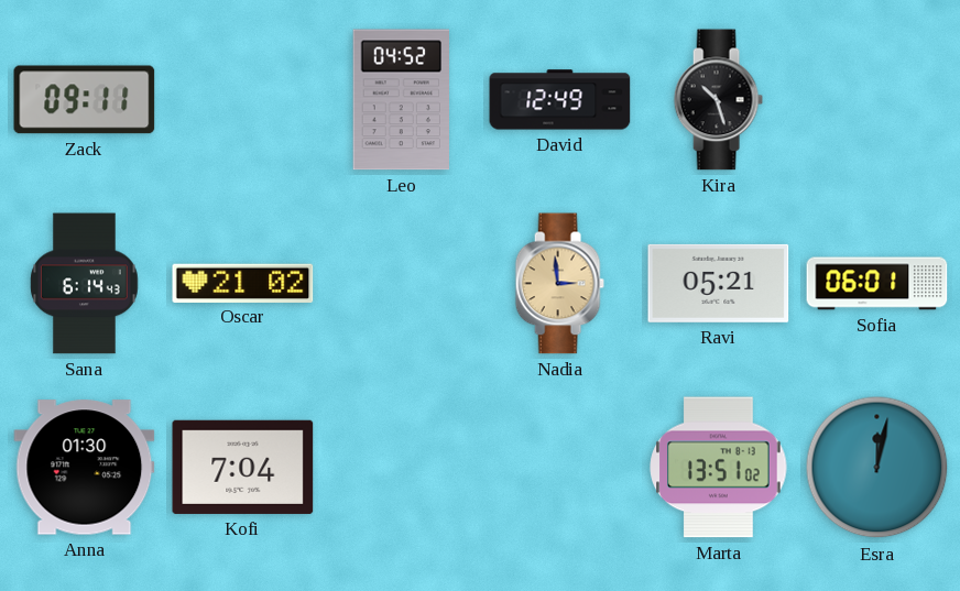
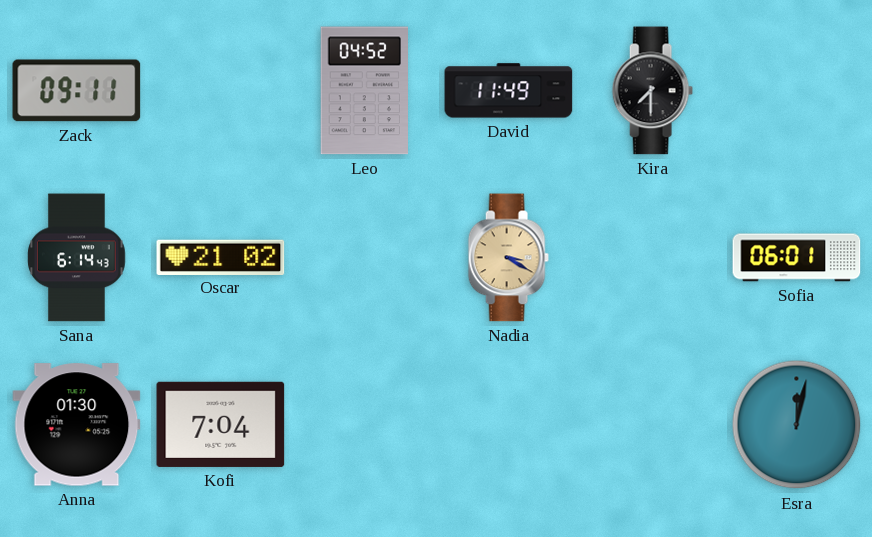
David: 12:49 -> 11:49 (509, 91)
Kira: 10:27 -> 7:30 (652, 91)
Nadia: 2:59 -> 3:20 (508, 258)
Ravi: 05:21 -> none (719, 283)
Marta: 13:51 -> none (719, 468)
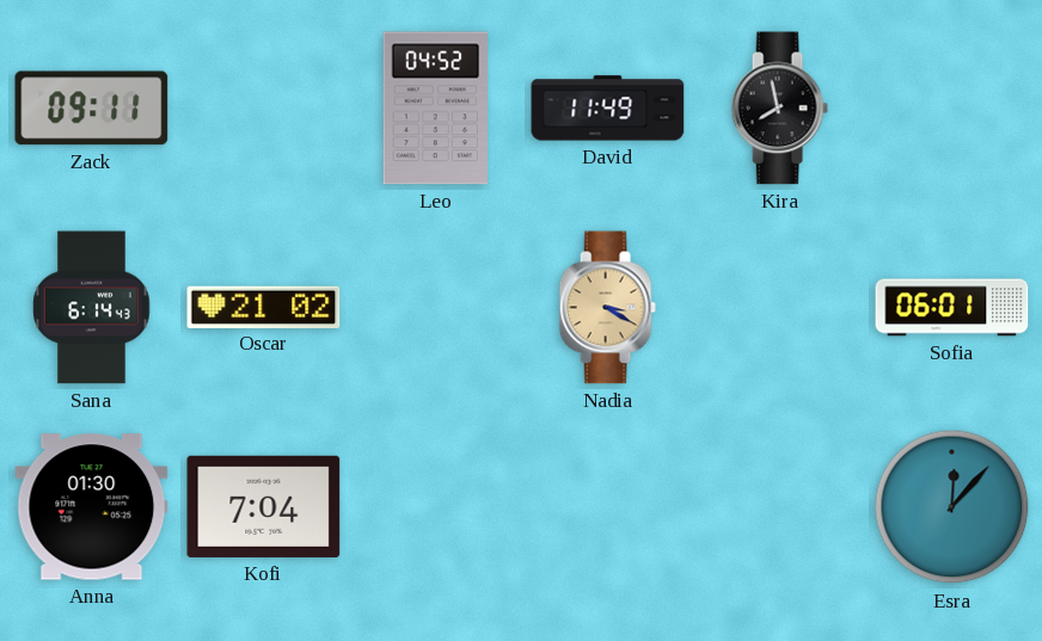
Kira: 7:30 -> 7:58 (779, 109)
Esra: 12:02 -> 12:07 (952, 507)
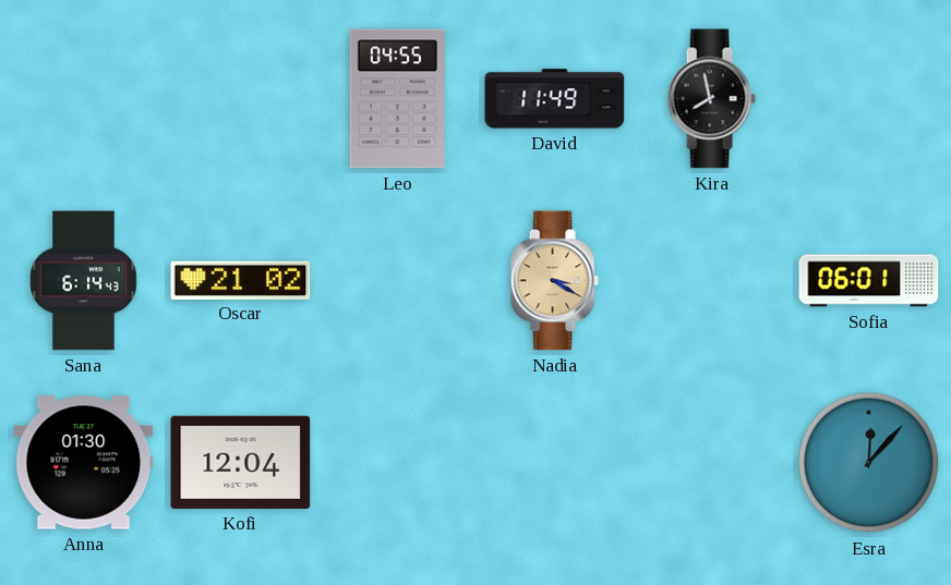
Zack: 09:11 -> none (92, 109)
Leo: 04:52 -> 04:55 (397, 99)
Kofi: 7:04 -> 12:04 (241, 462)
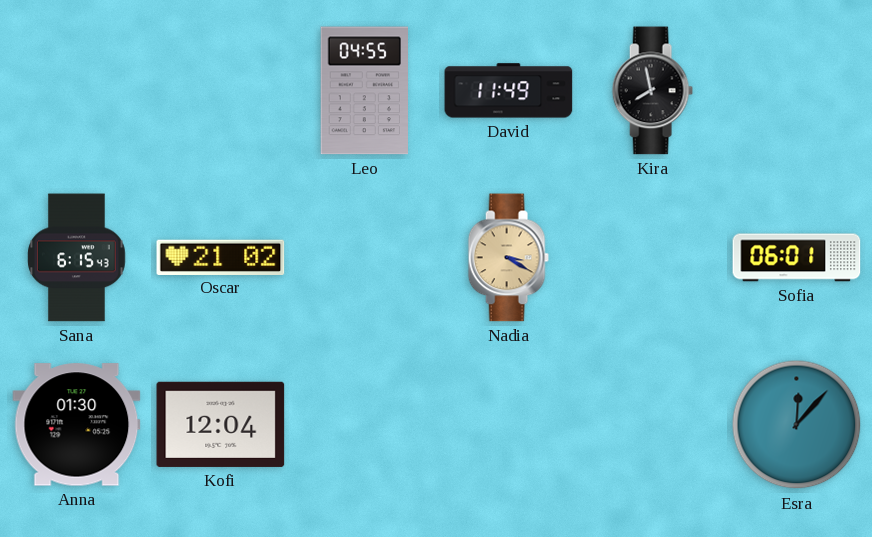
Sana: 6:14 -> 6:15 (77, 258)
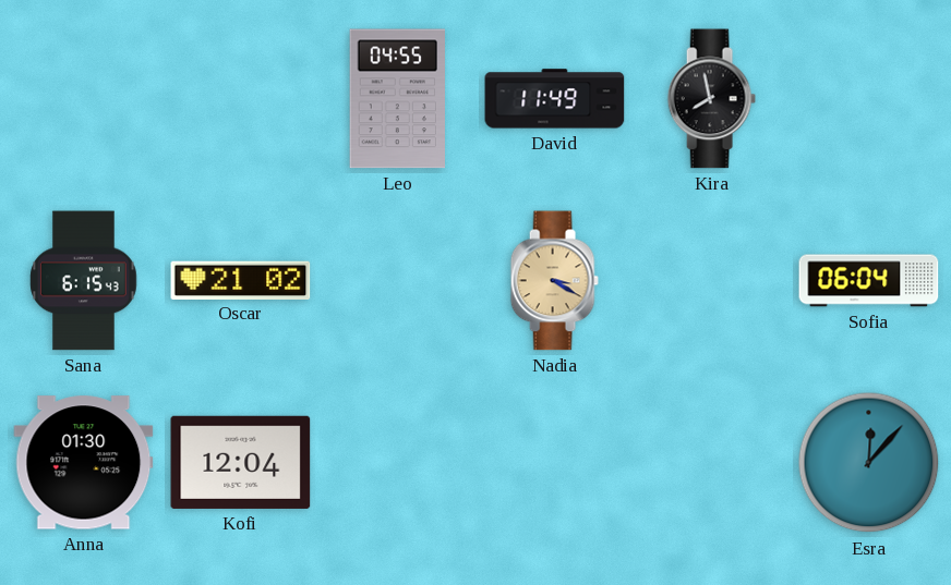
Sofia: 06:01 -> 06:04 (869, 281)
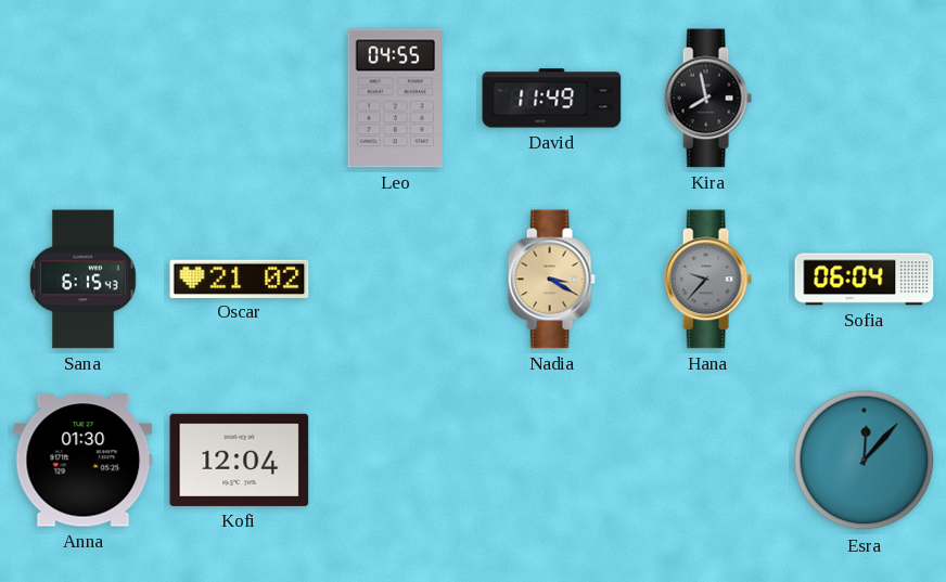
Hana: none -> 9:37 (707, 280)
